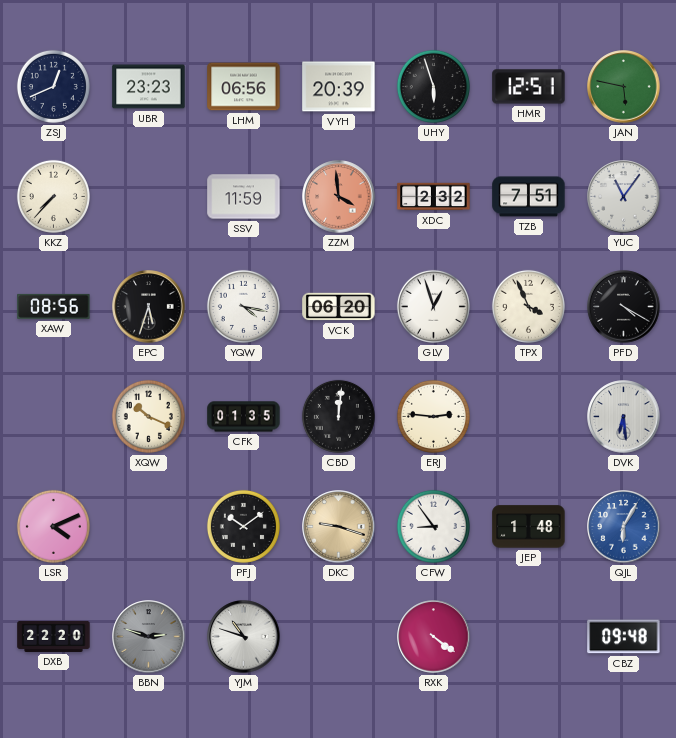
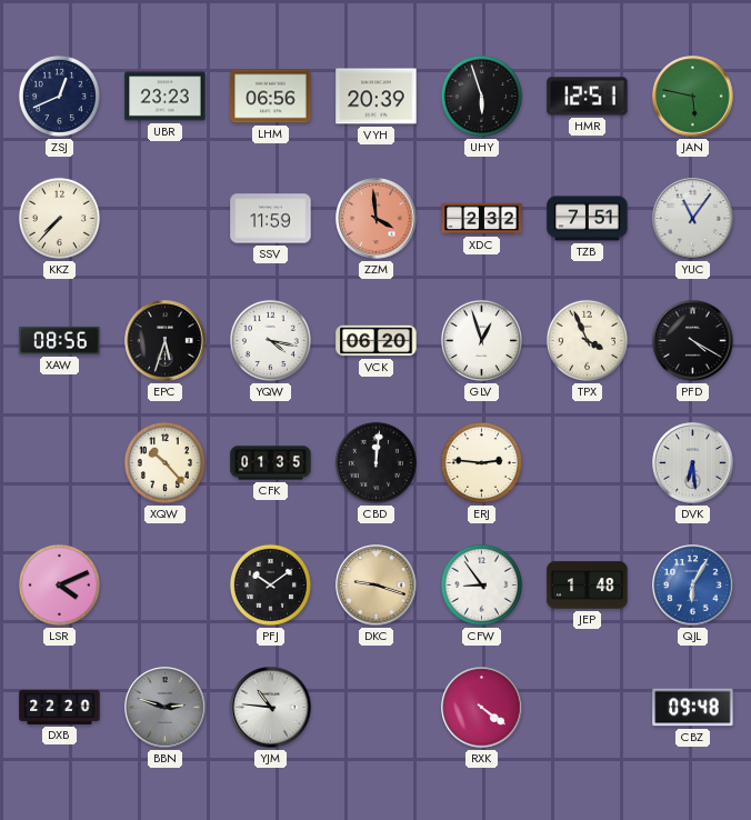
XQW: 10:19 -> 10:23 (164, 462)
YJM: 10:48 -> 10:46 (271, 708)
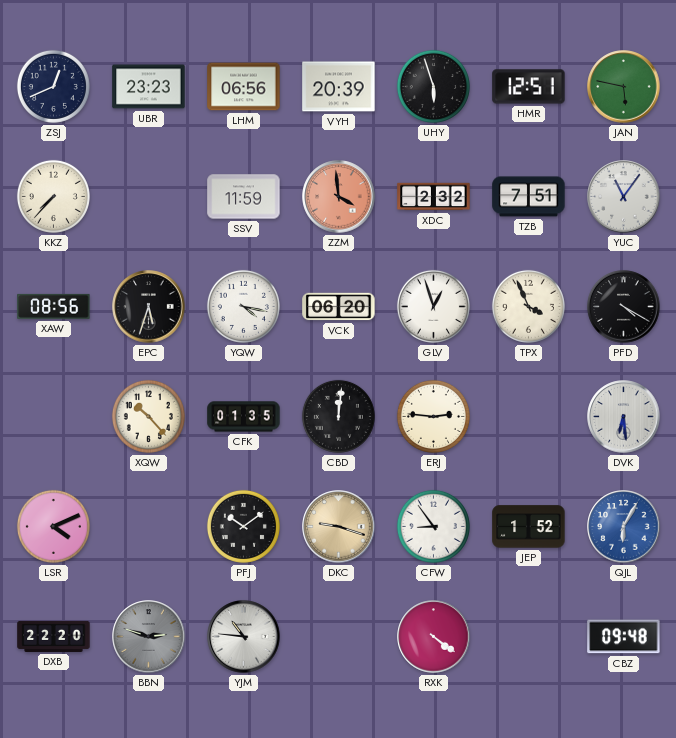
JEP: 1:48 -> 1:52 (529, 527)
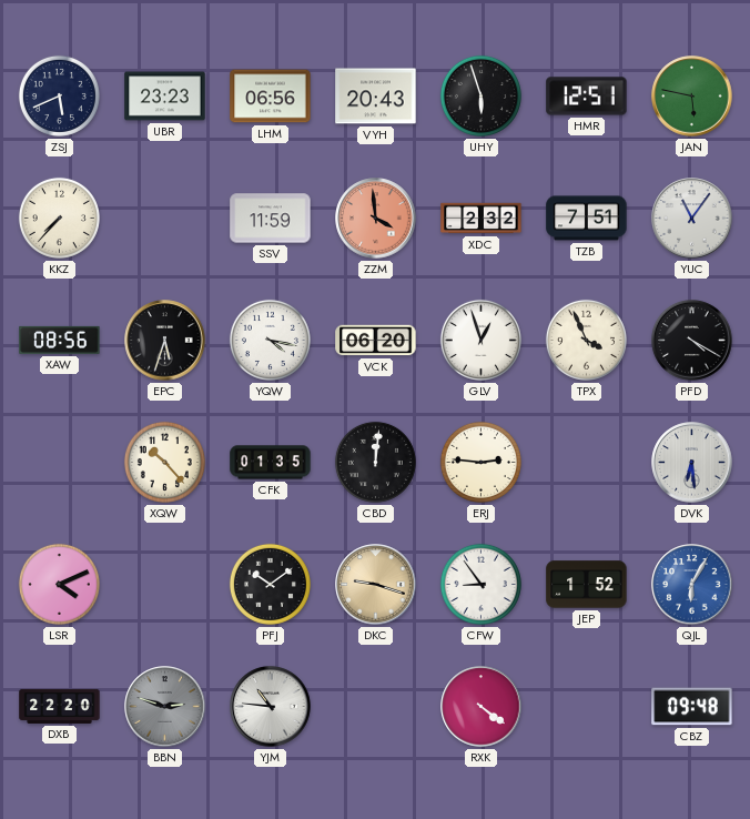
ZSJ: 12:41 -> 5:41 (59, 95)
VYH: 20:39 -> 20:43 (376, 97)
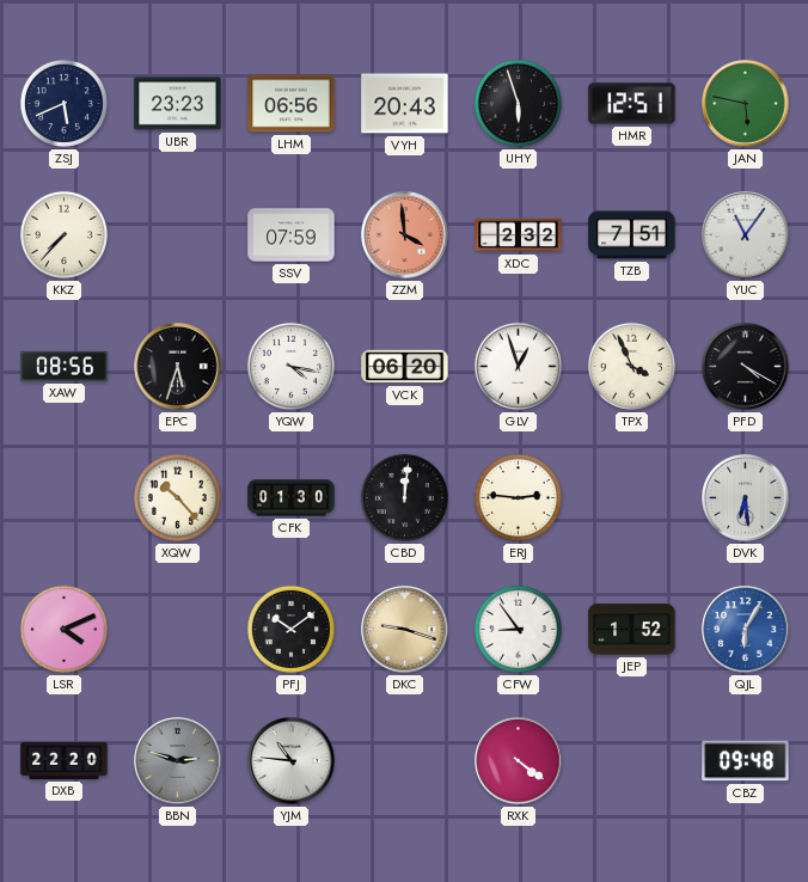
SSV: 11:59 -> 07:59 (292, 235)
CFK: 01:35 -> 01:30 (292, 498)
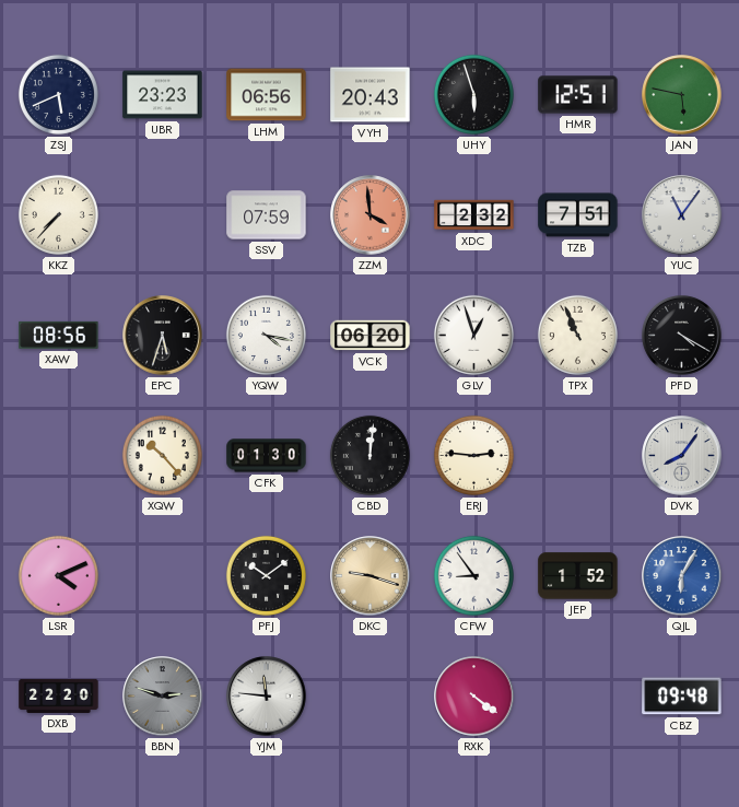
TPX: 3:56 -> 10:56 (577, 335)
DVK: 6:29 -> 8:06 (682, 456)
YJM: 10:46 -> 11:46 (267, 697)
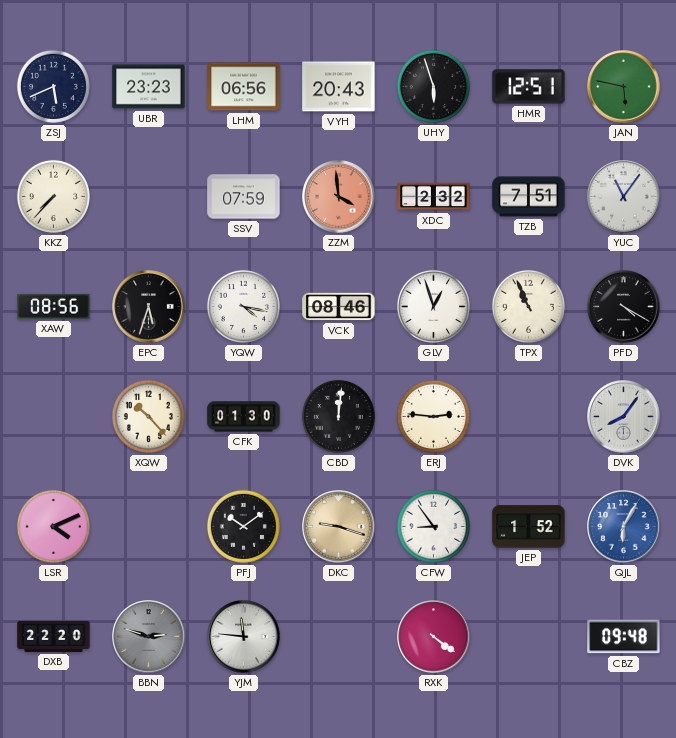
VCK: 06:20 -> 08:46 (339, 307)
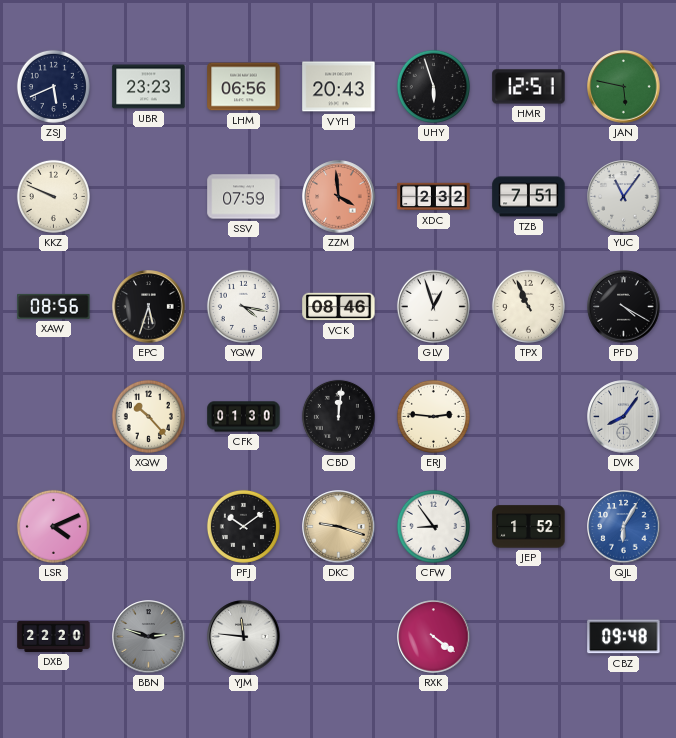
KKZ: 7:37 -> 9:49 (53, 196)
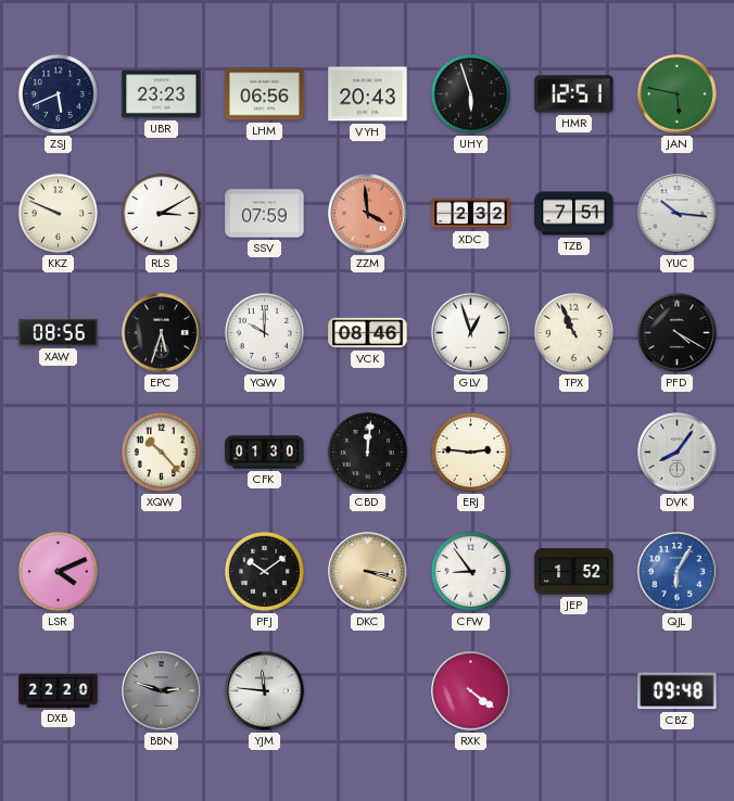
RLS: none -> 3:10 (161, 213)
YUC: 11:06 -> 10:16 (678, 214)
YQW: 4:17 -> 10:00 (264, 332)
DKC: 9:18 -> 3:18 (368, 572)
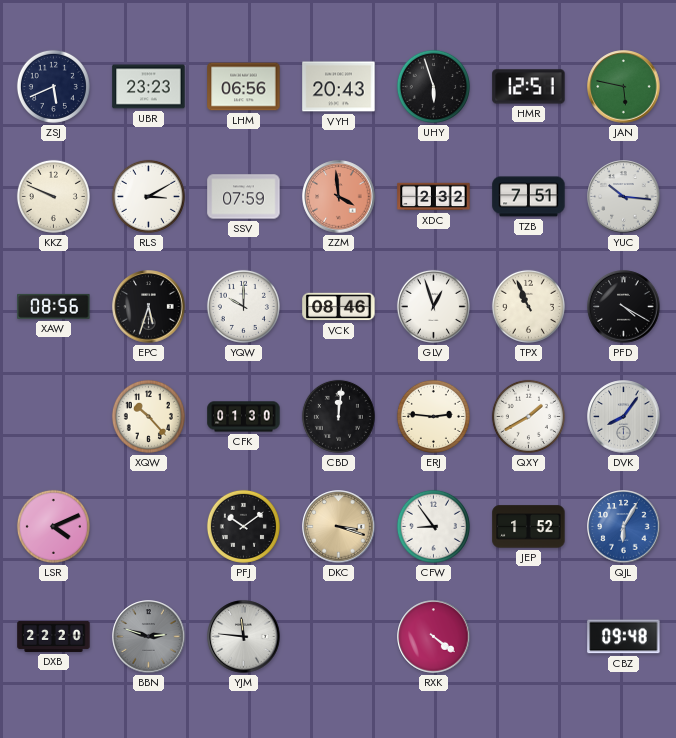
QXY: none -> 1:40 (528, 416)
